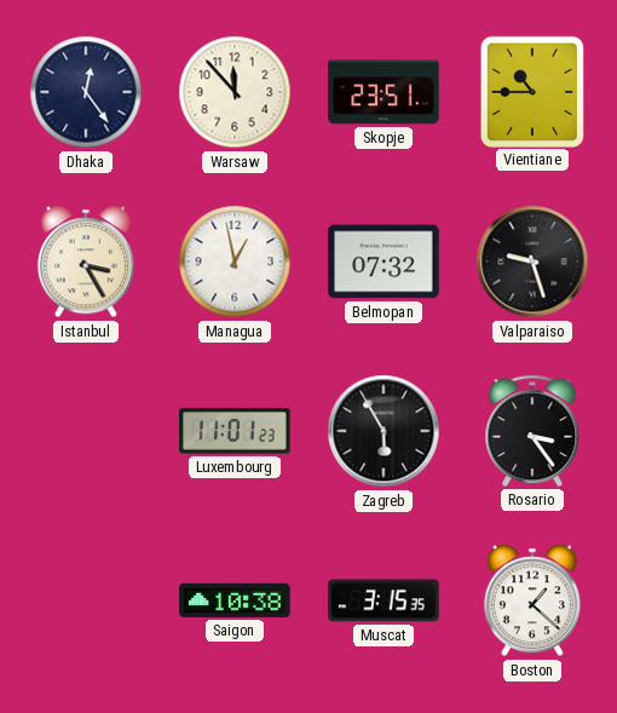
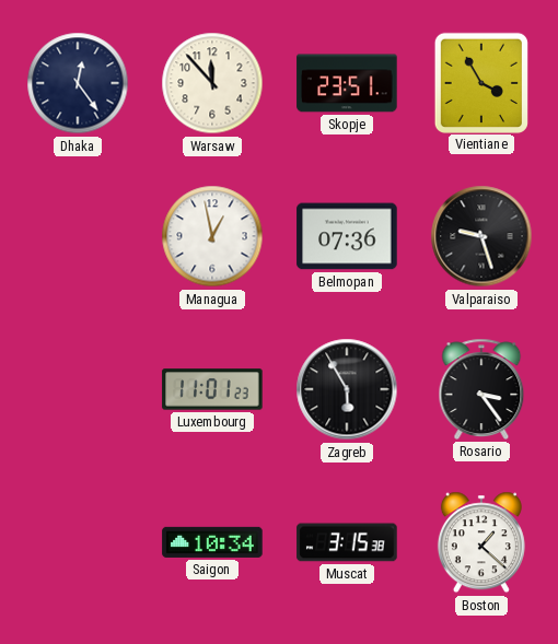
Vientiane: 10:45 -> 3:55 (481, 82)
Istanbul: 3:25 -> none (86, 261)
Belmopan: 07:32 -> 07:36 (347, 236)
Saigon: 10:38 -> 10:34 (212, 542)
Muscat: 3:15:35 -> 3:15:38 (347, 542)
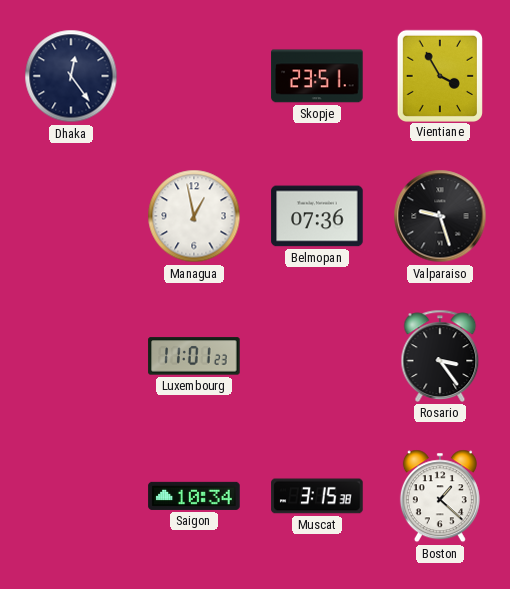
Warsaw: 11:53 -> none (212, 83)
Zagreb: 5:55 -> none (347, 389)
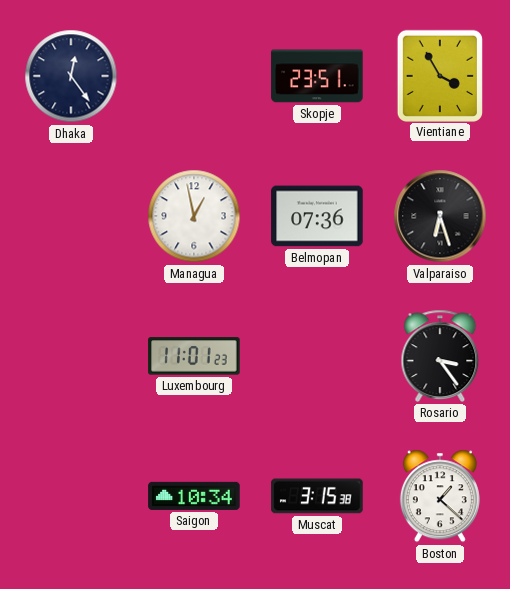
Valparaiso: 9:27 -> 6:27 (440, 216)
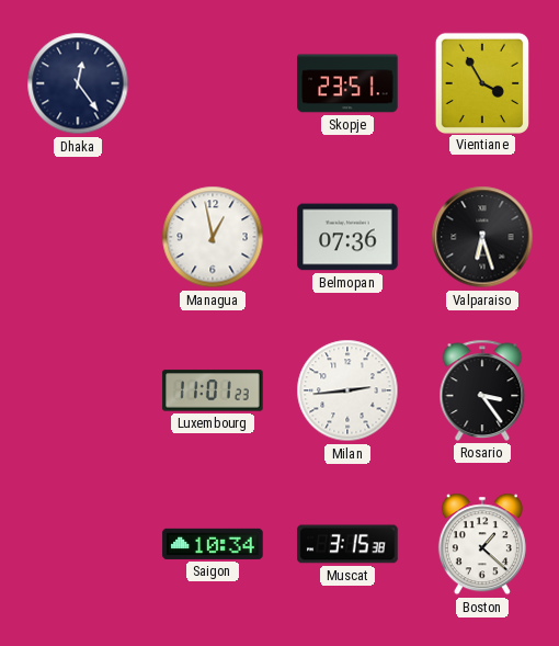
Milan: none -> 2:44 (347, 390)
